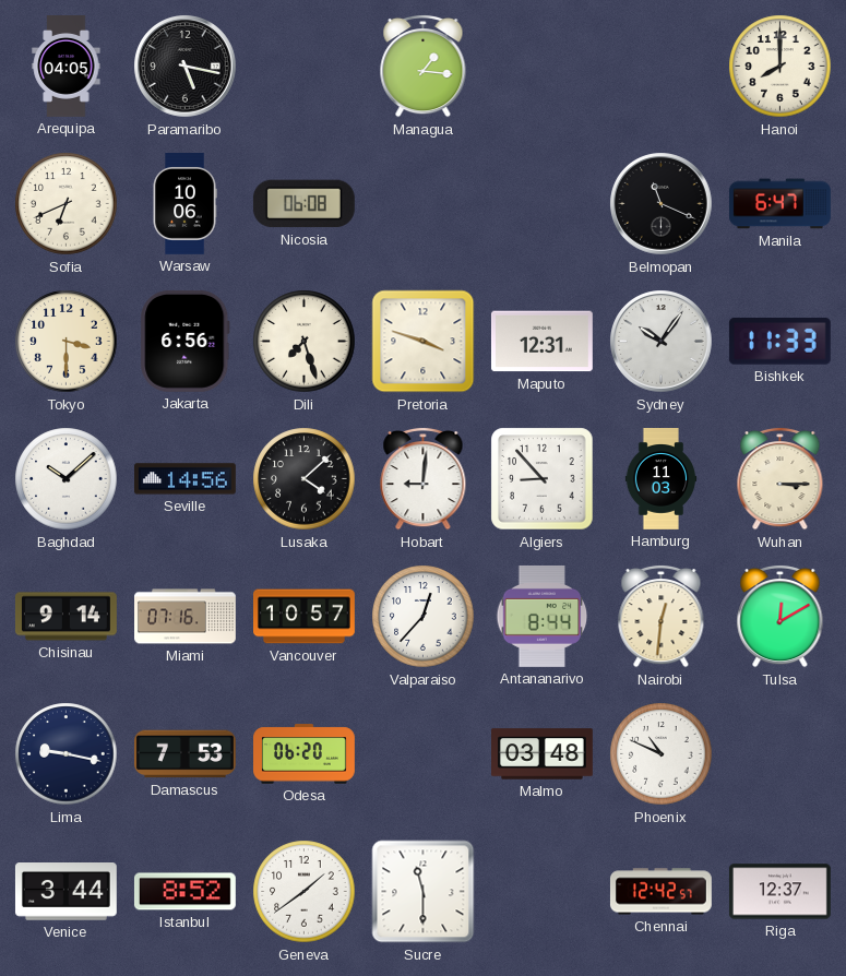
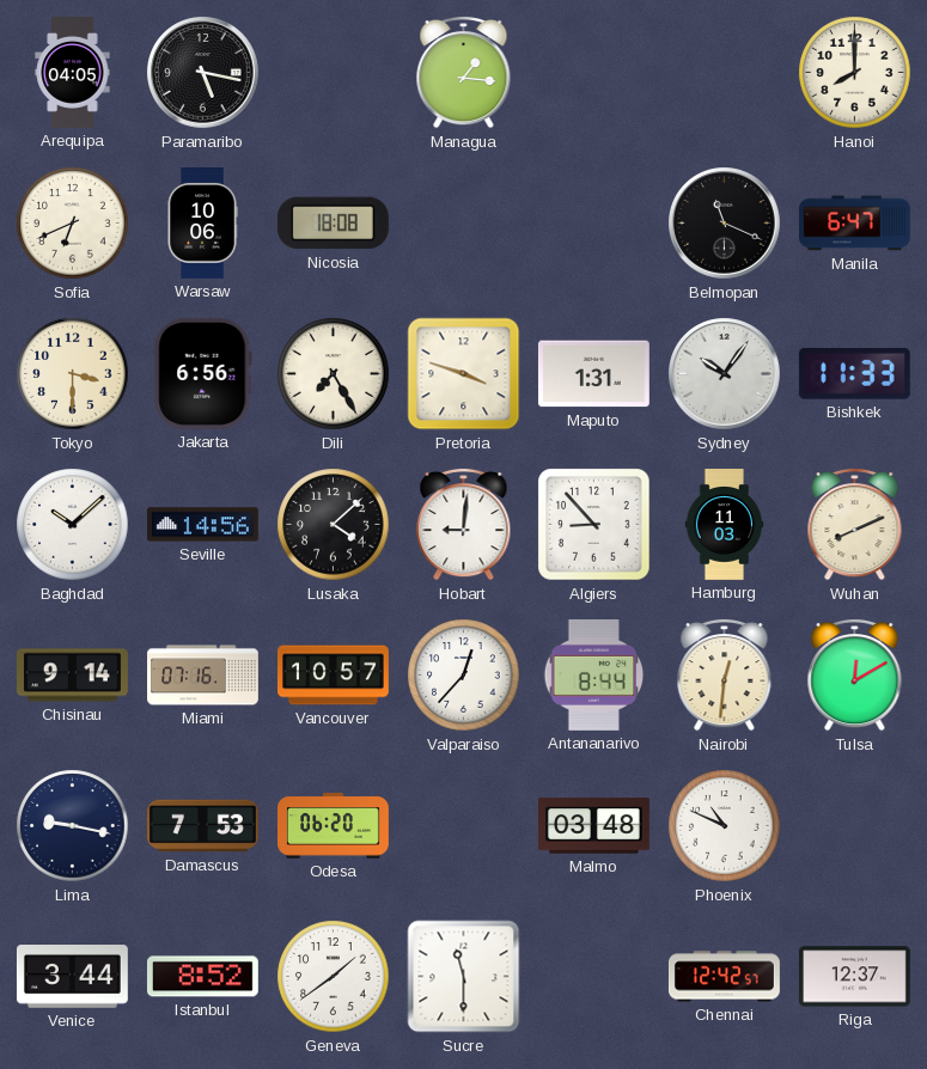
Nicosia: 06:08 -> 18:08 (333, 224)
Dili: 7:27 -> 7:25 (334, 374)
Maputo: 12:31 -> 1:31 (593, 374)
Wuhan: 3:15 -> 8:11 (855, 524)
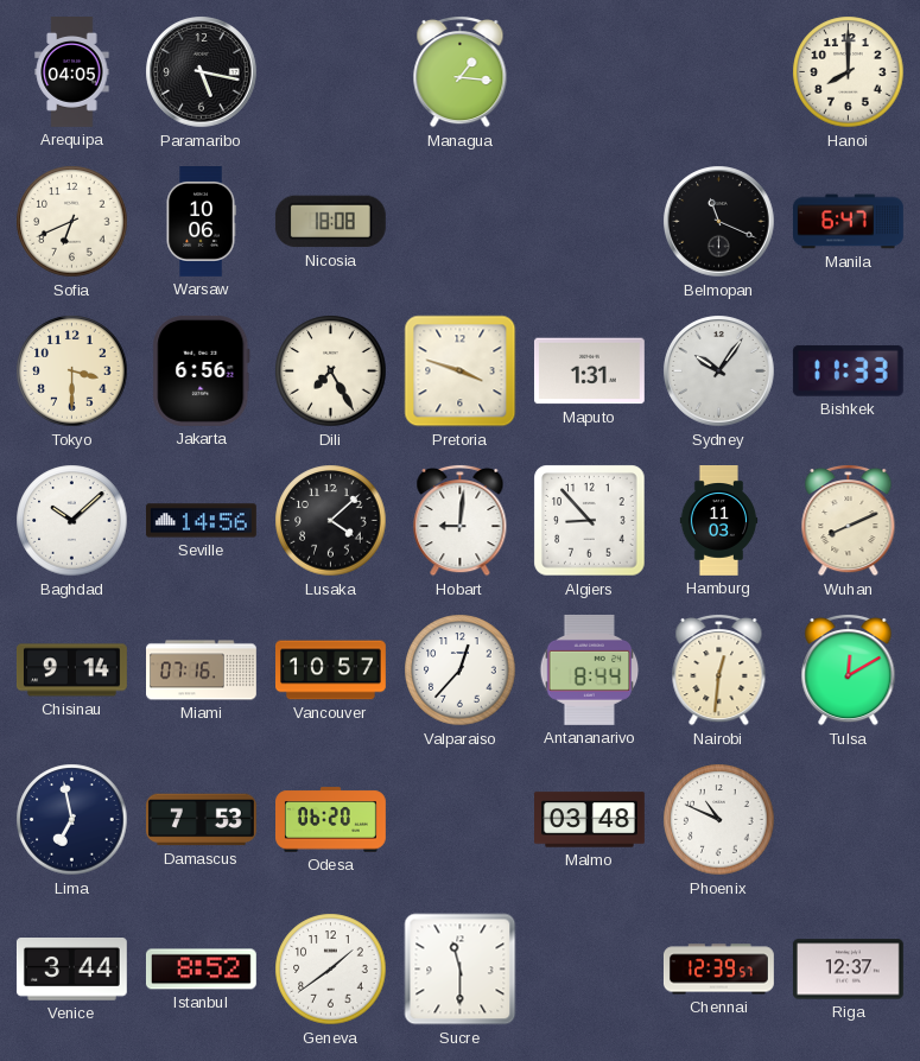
Lima: 9:17 -> 6:58 (72, 820)
Chennai: 12:42 -> 12:39 (718, 970)
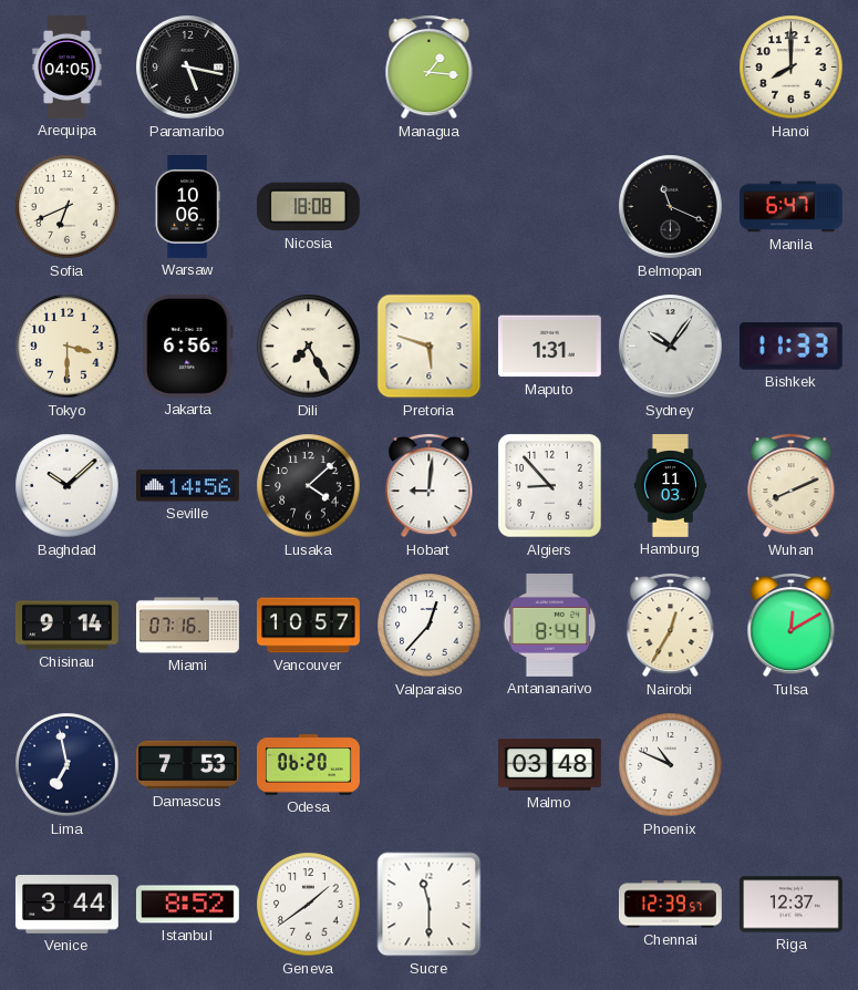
Pretoria: 3:48 -> 5:48 (430, 347)
Nairobi: 12:31 -> 12:35 (671, 625)
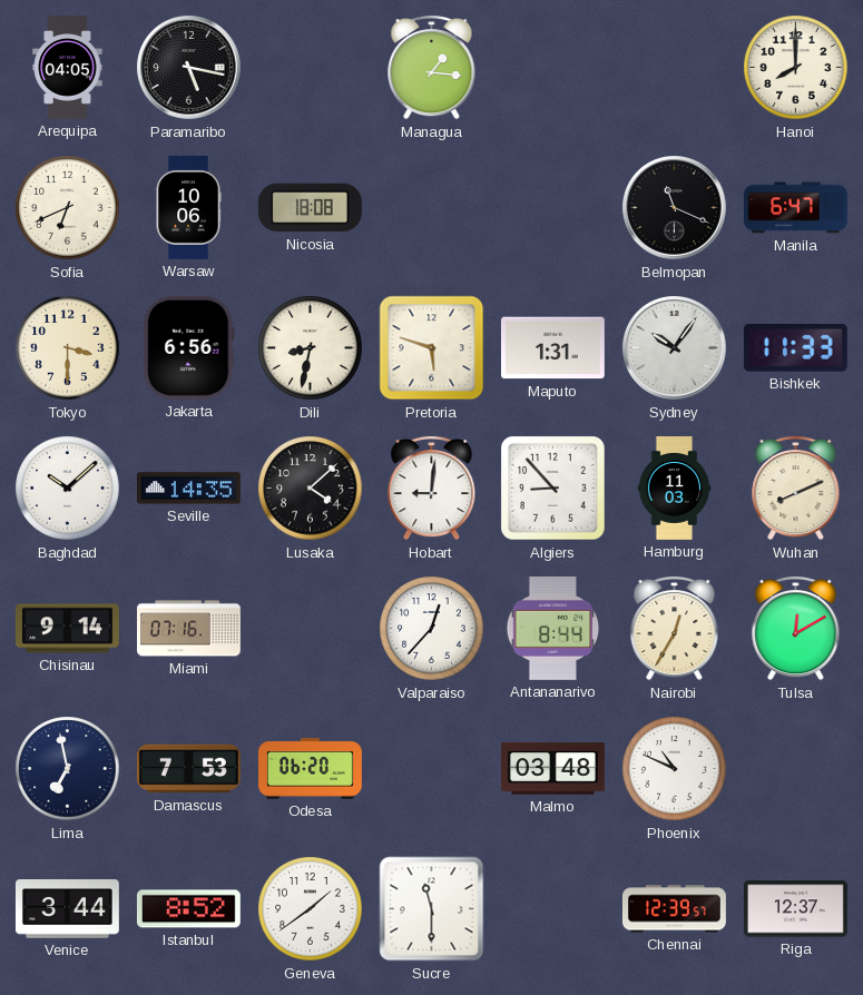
Dili: 7:25 -> 8:32 (311, 348)
Seville: 14:56 -> 14:35 (189, 489)
Vancouver: 10:57 -> none (309, 626)
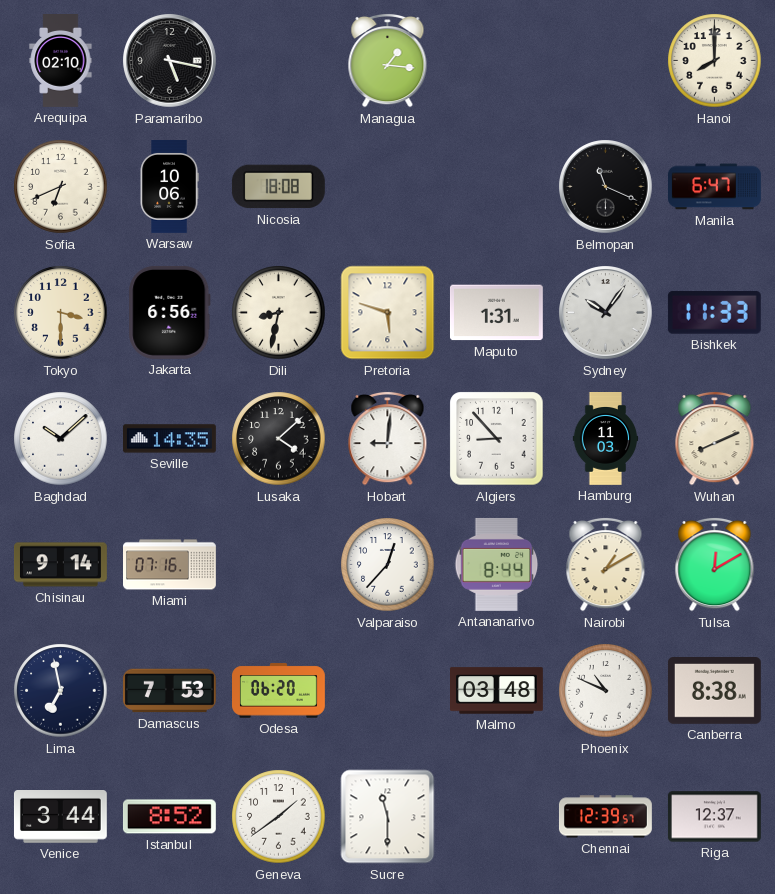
Arequipa: 04:05 -> 02:10 (61, 61)
Nairobi: 12:35 -> 1:10 (606, 564)
Canberra: none -> 8:38 (714, 691)
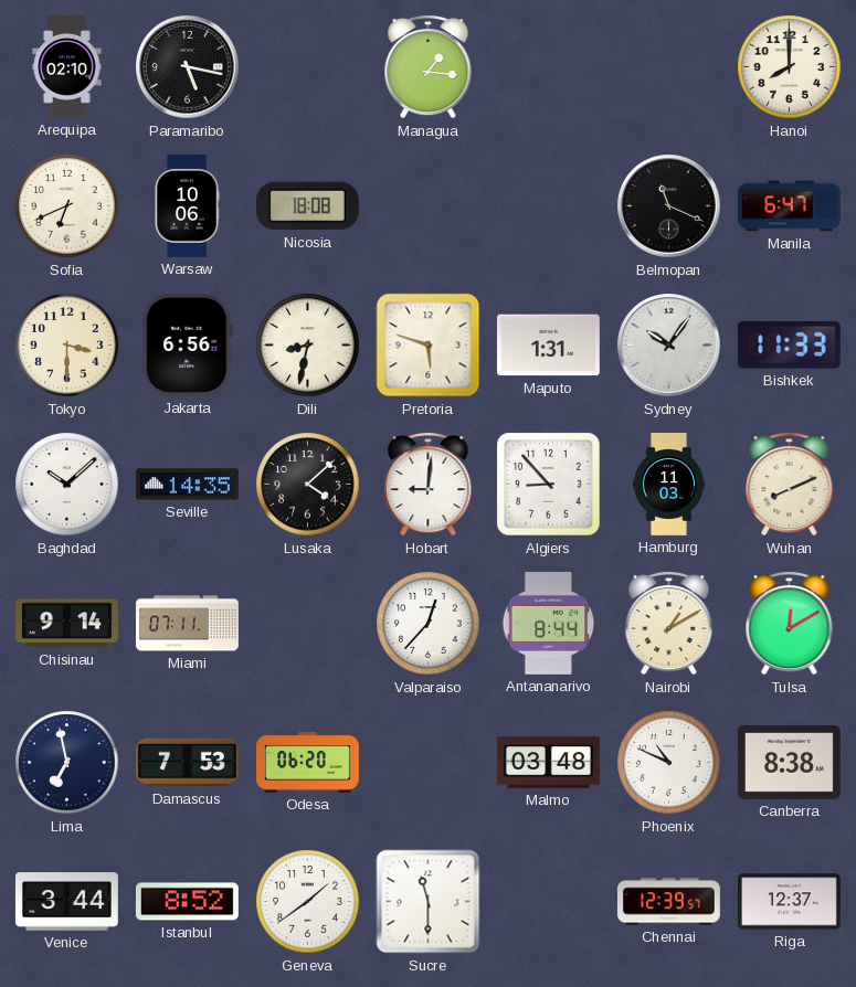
Miami: 07:16 -> 07:11 (188, 624)
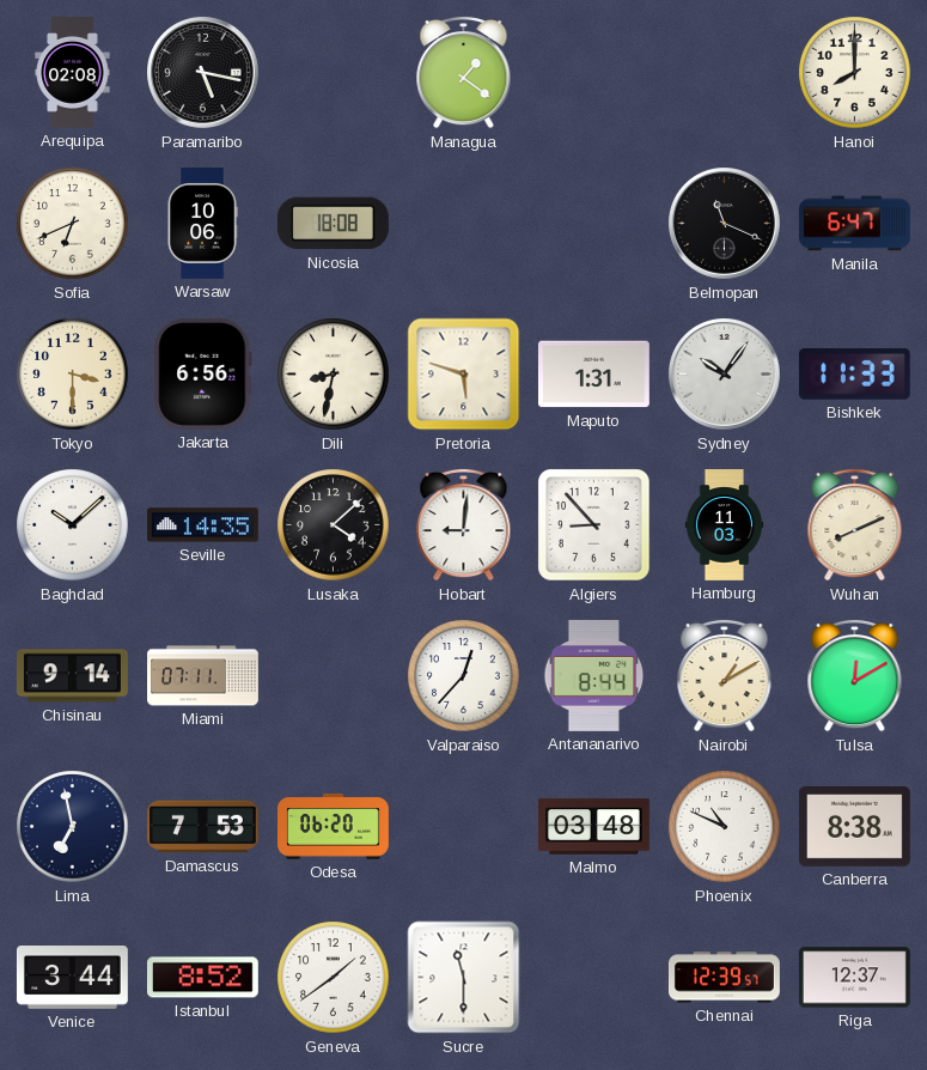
Arequipa: 02:10 -> 02:08 (73, 73)
Managua: 1:16 -> 1:21 (464, 72)
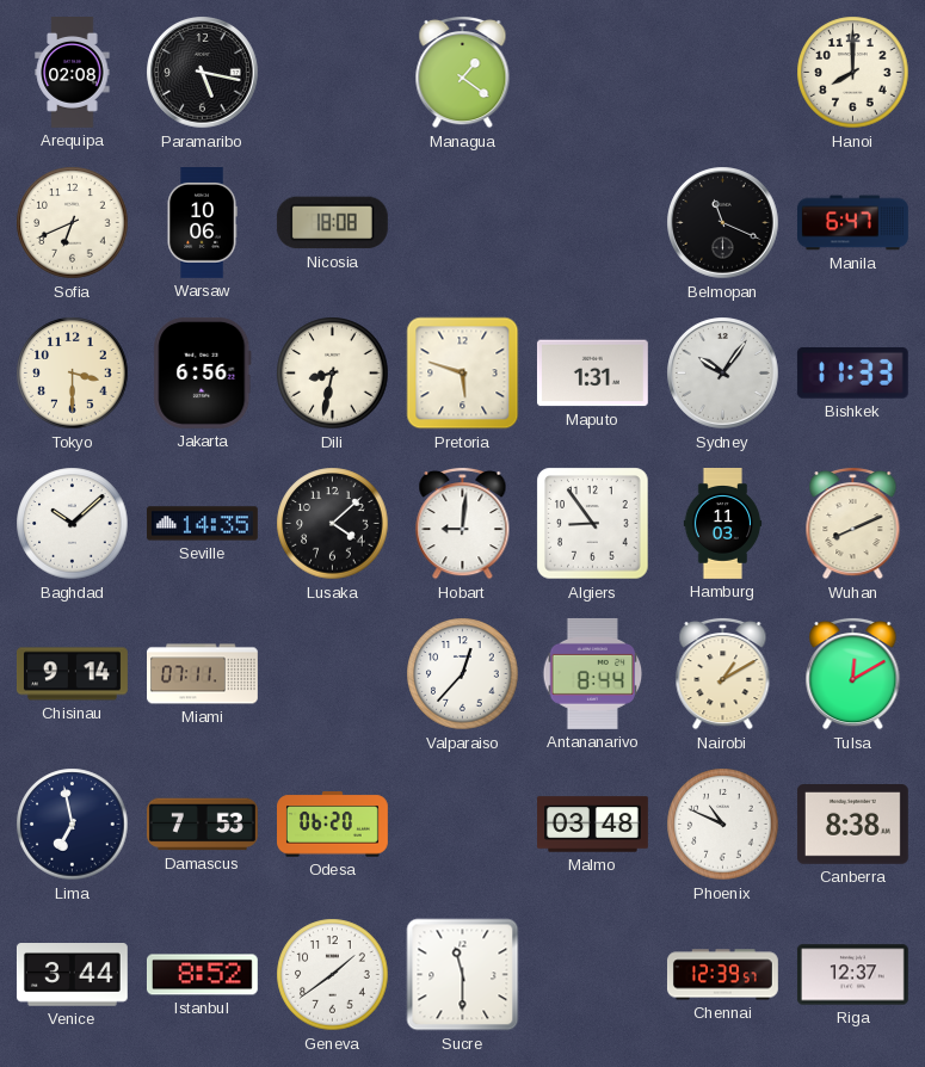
Algiers: 8:53 -> 8:54 (593, 524)
